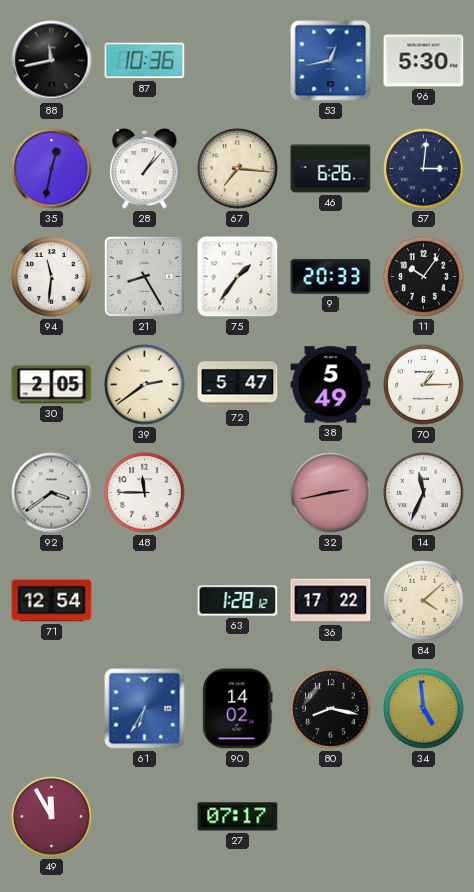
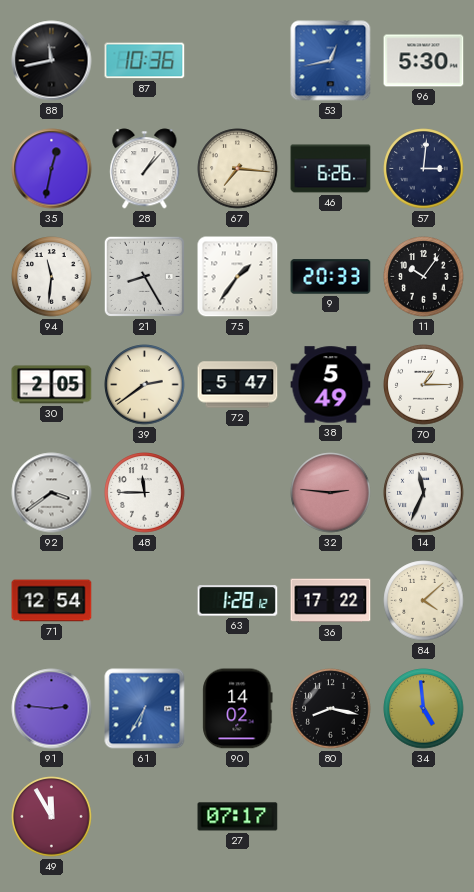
32: 2:43 -> 2:46 (331, 493)
91: none -> 2:46 (52, 709)
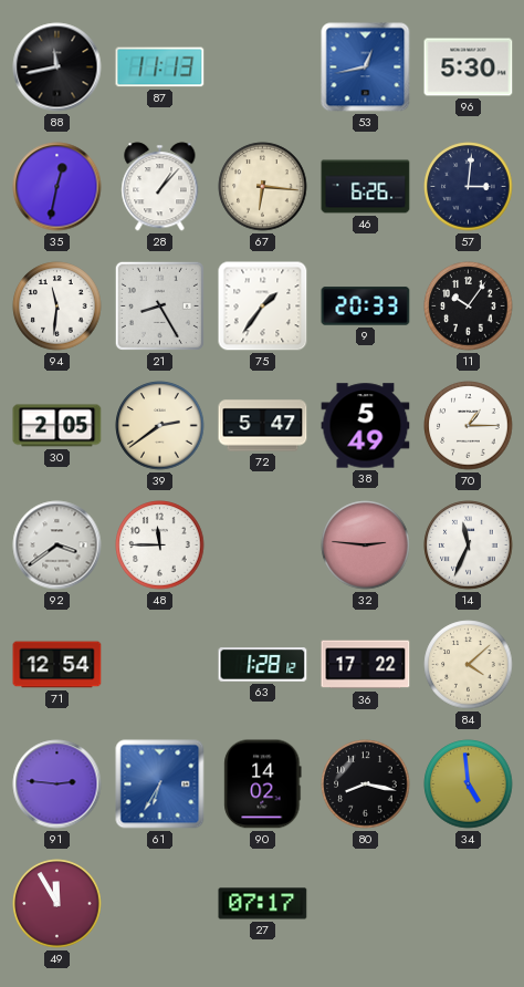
87: 10:36 -> 11:13 (160, 67)
67: 7:16 -> 6:16 (263, 187)
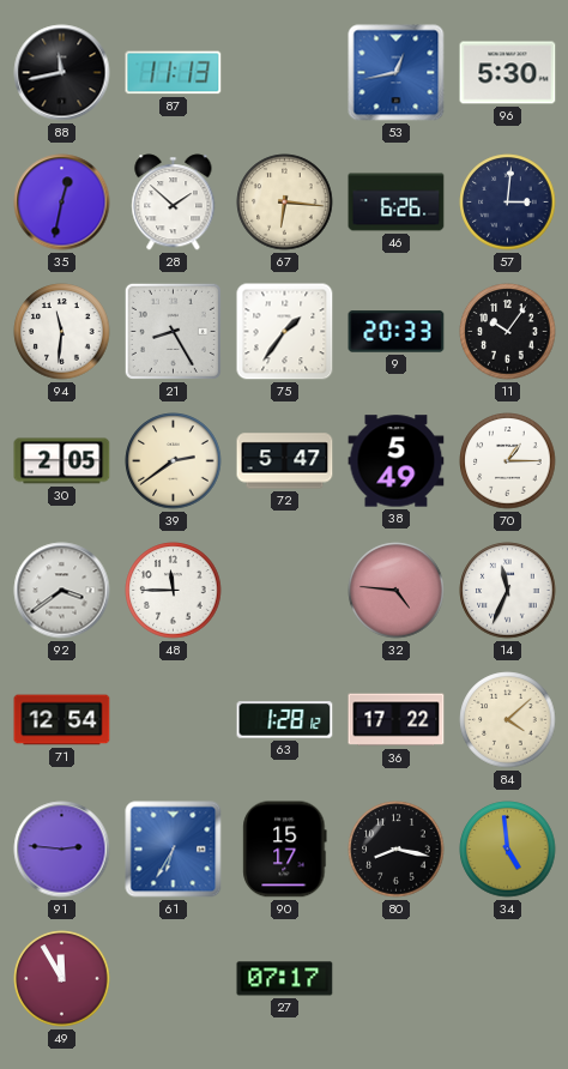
28: 1:07 -> 1:52 (174, 203)
32: 2:46 -> 4:46 (397, 591)
90: 14:02 -> 15:17 (285, 850)
